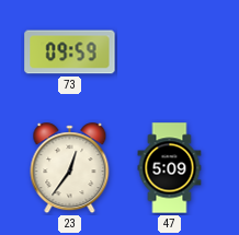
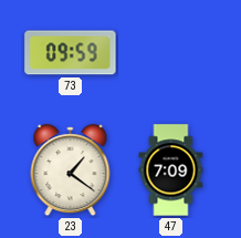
23: 12:36 -> 1:21 (71, 170)
47: 5:09 -> 7:09 (171, 170)
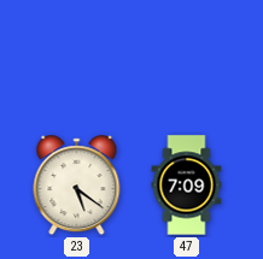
73: 09:59 -> none (71, 53)
23: 1:21 -> 5:21 (77, 186)
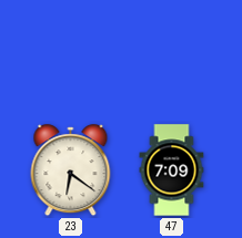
23: 5:21 -> 6:21 (71, 170)
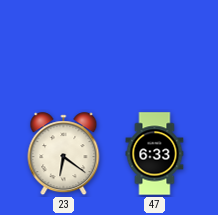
47: 7:09 -> 6:33 (155, 154)
